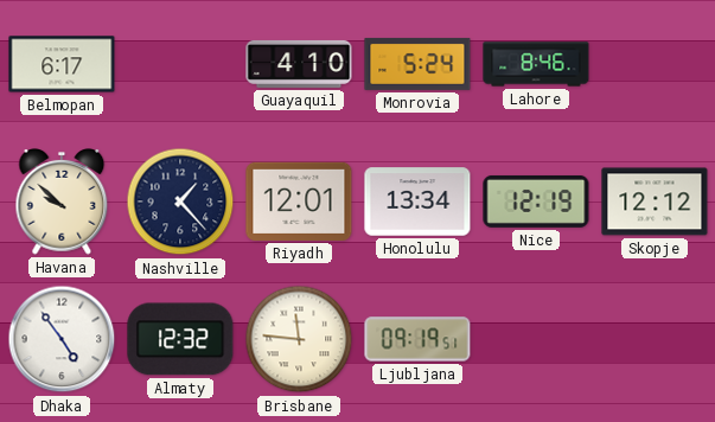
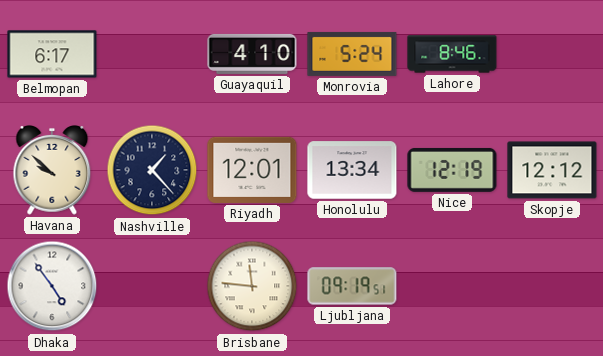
Almaty: 12:32 -> none (180, 339)
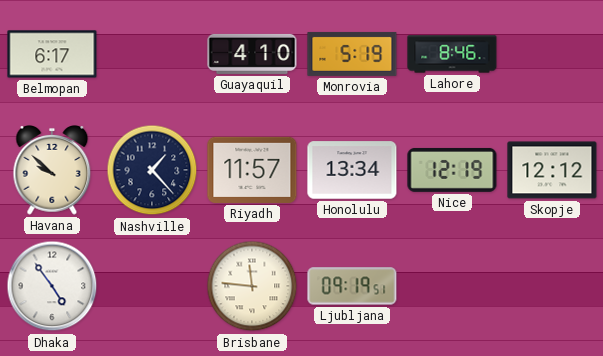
Monrovia: 5:24 -> 5:19 (352, 54)
Riyadh: 12:01 -> 11:57 (252, 170)
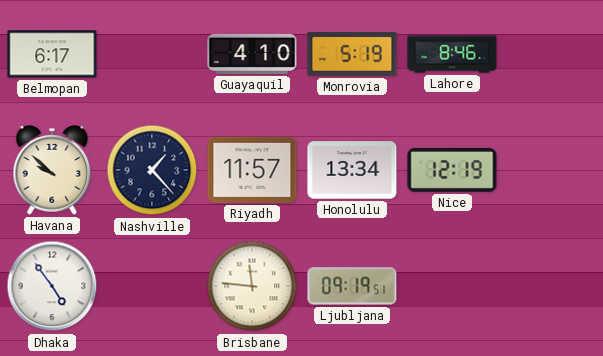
Skopje: 12:12 -> none (552, 170)
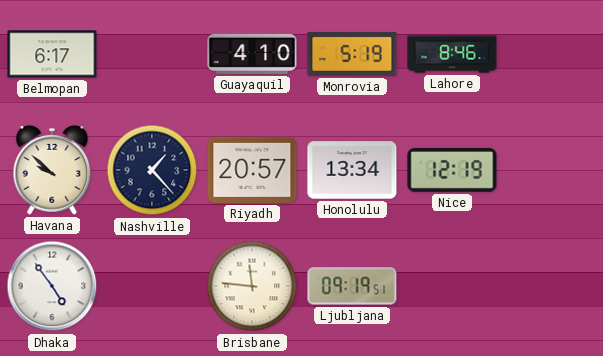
Riyadh: 11:57 -> 20:57 (252, 170)
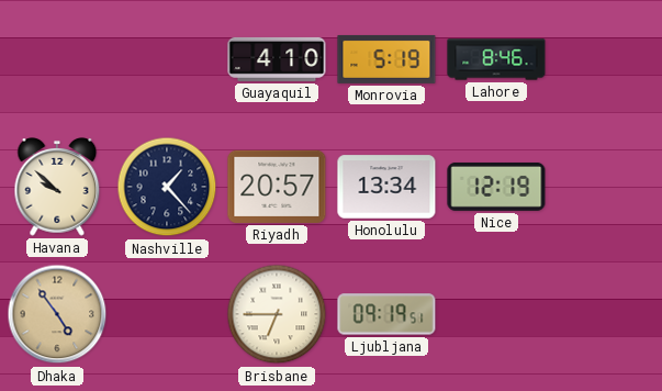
Belmopan: 6:17 -> none (52, 54)
Dhaka dial: white -> champagne (57, 314)
Brisbane: 11:46 -> 6:45 (277, 314)
